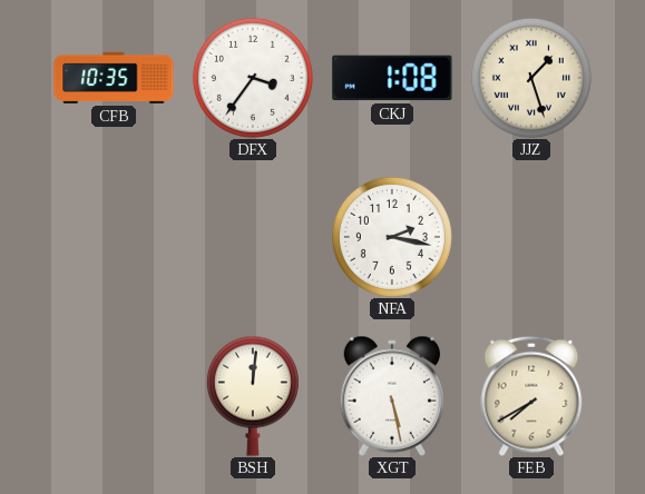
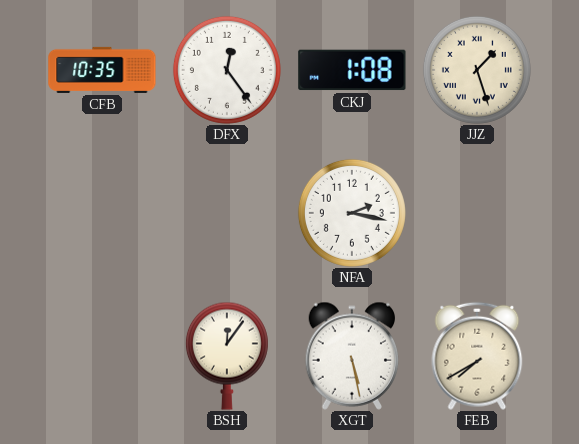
DFX: 3:36 -> 12:24 (227, 70)
BSH: 12:01 -> 12:06 (227, 356)
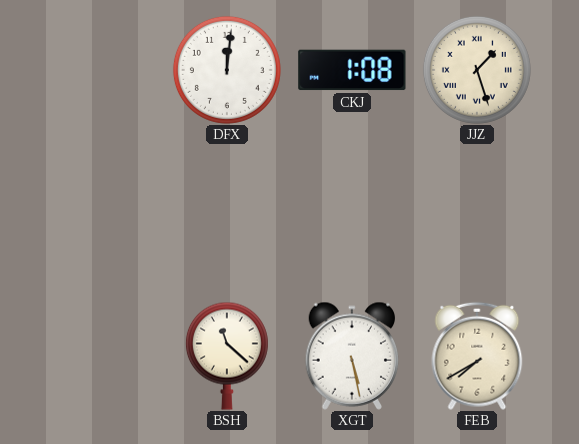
CFB: 10:35 -> none (102, 70)
DFX: 12:24 -> 12:01 (227, 70)
NFA: 2:17 -> none (352, 213)
BSH: 12:06 -> 11:22 (227, 356)
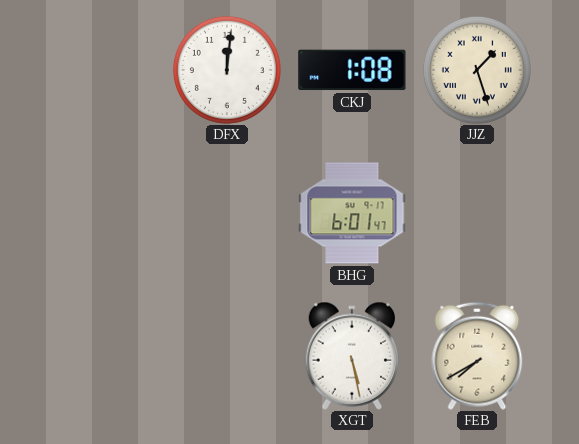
BHG: none -> 6:01 (352, 213)
BSH: 11:22 -> none (227, 356)
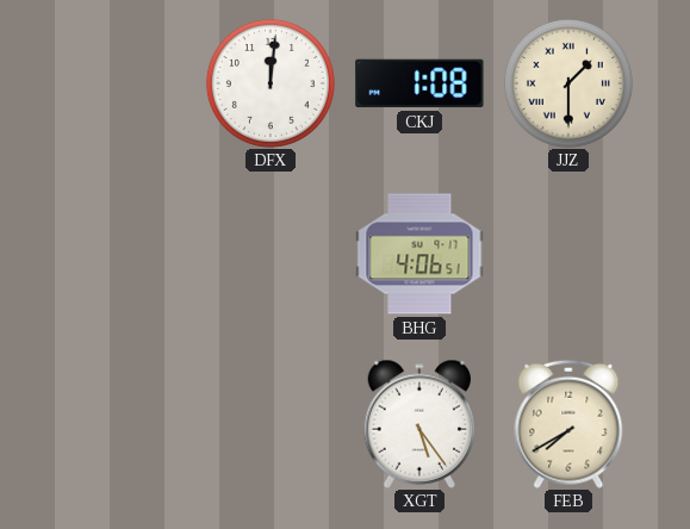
JJZ: 1:27 -> 1:30 (568, 83)
BHG: 6:01 -> 4:06 (419, 254)
XGT: 5:28 -> 5:24 (419, 424)
